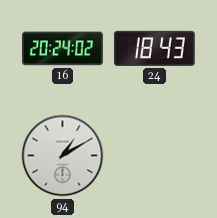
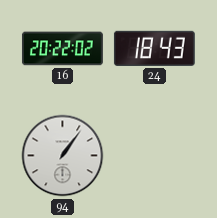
16: 20:24 -> 20:22 (62, 49)
94: 1:10 -> 1:06 (63, 156)
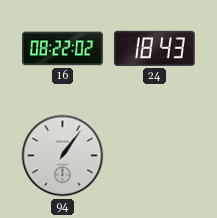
16: 20:22 -> 08:22 (62, 49)
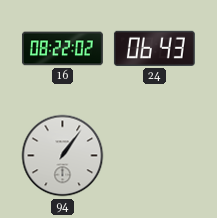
24: 18:43 -> 06:43 (154, 48)
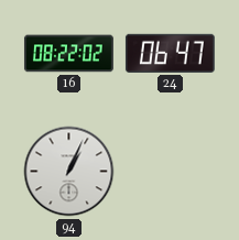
24: 06:43 -> 06:47 (170, 53)
94: 1:06 -> 1:04 (69, 172)
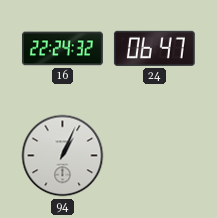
16: 08:22 -> 22:24 (62, 49)
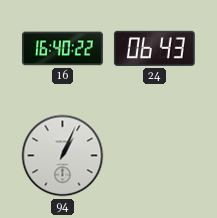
16: 22:24 -> 16:40 (62, 49)
24: 06:47 -> 06:43 (154, 48)
